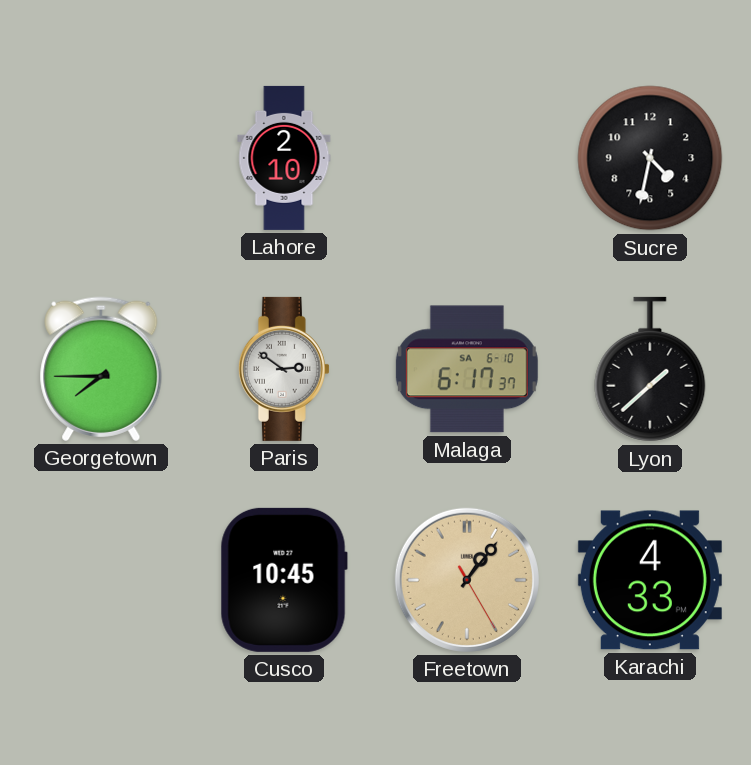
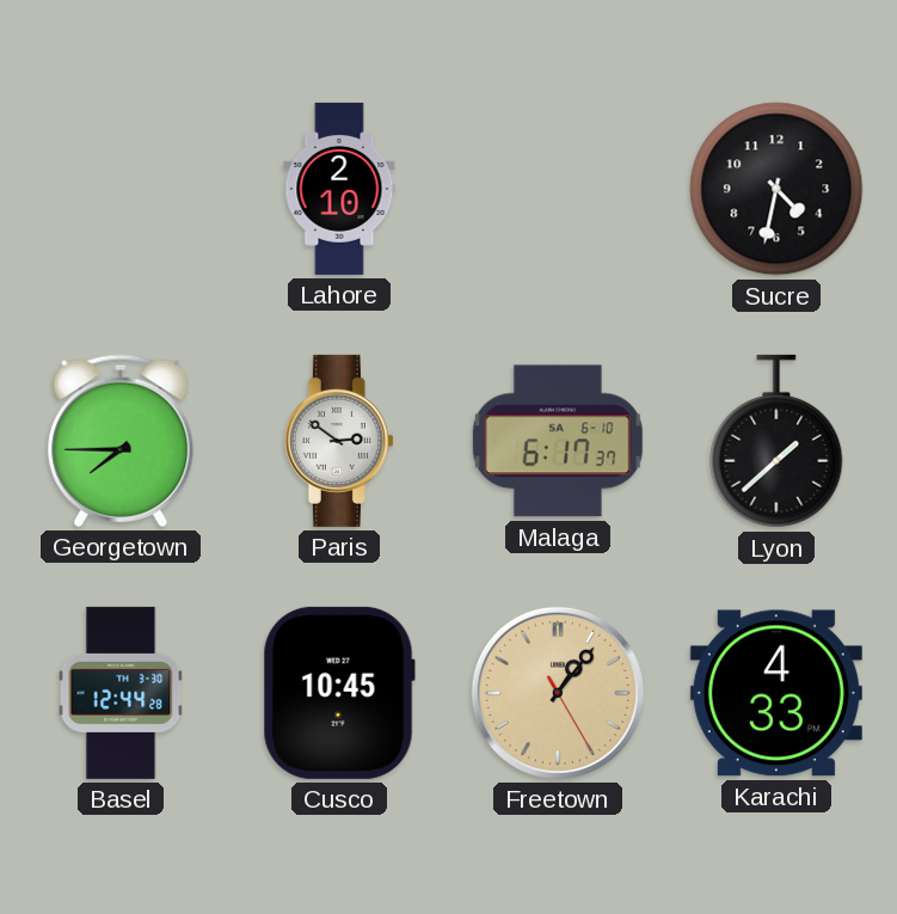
Basel: none -> 12:44 (121, 693)
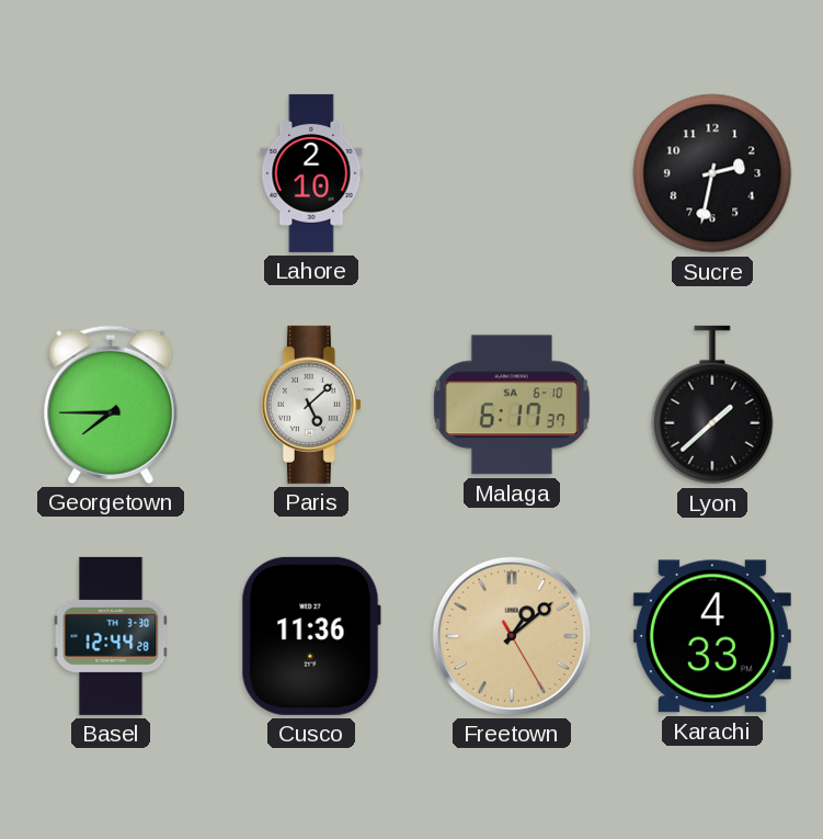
Sucre: 4:32 -> 2:32 (712, 173)
Paris: 2:51 -> 5:08 (311, 405)
Cusco: 10:45 -> 11:36 (311, 636)
Freetown: 1:06 -> 1:08 (512, 636)
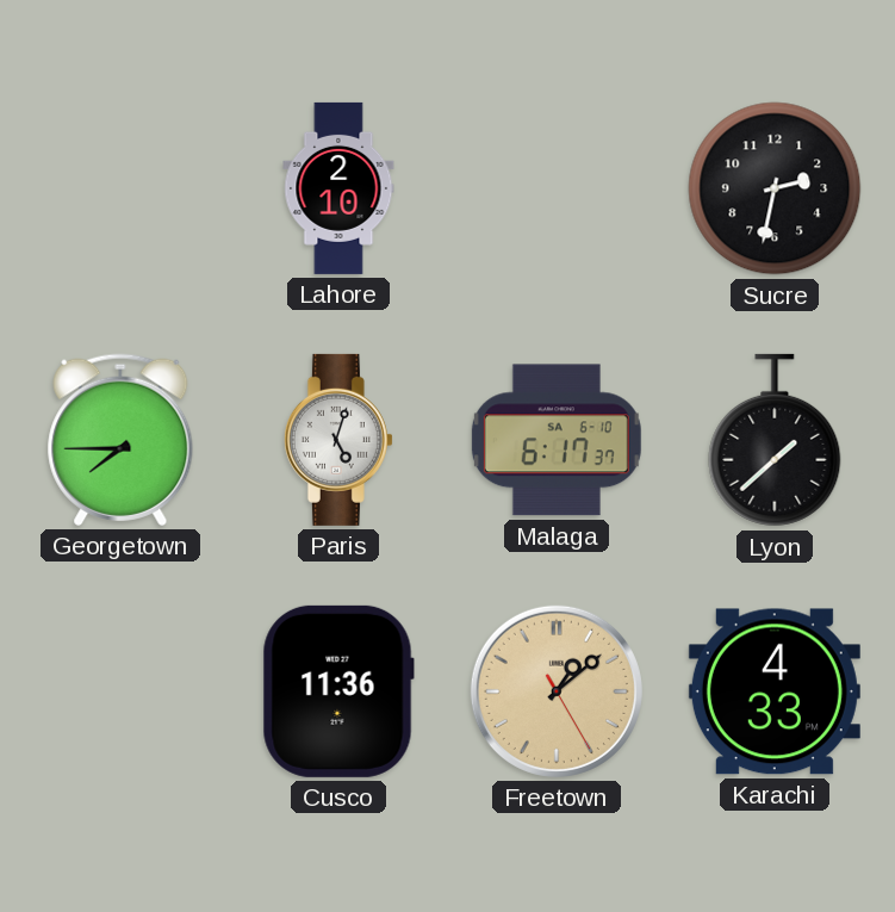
Paris: 5:08 -> 5:03 (338, 440)
Basel: 12:44 -> none (111, 636)
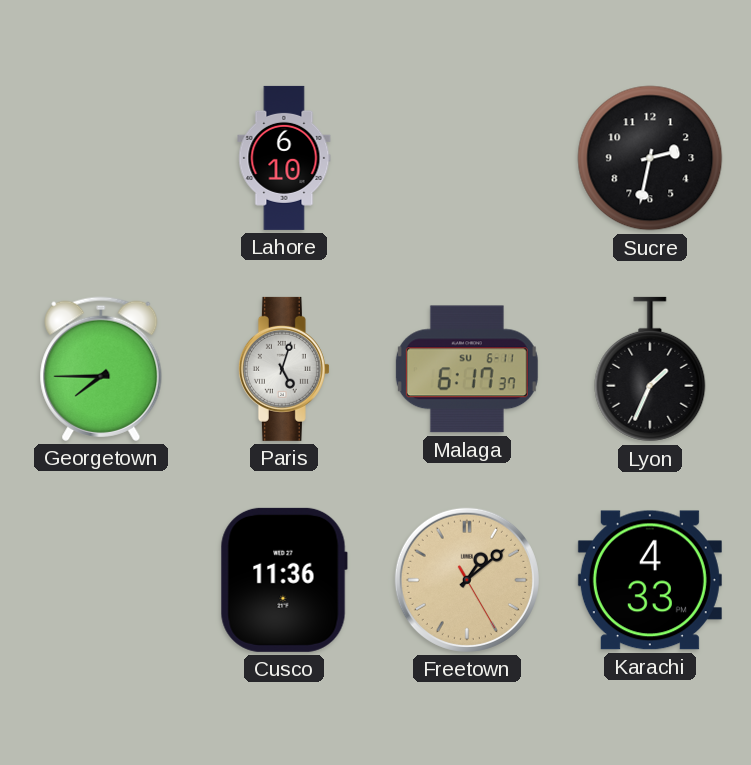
Lahore: 2:10 -> 6:10 (284, 158)
Malaga date: SA 6-10 -> SU 6-11 (467, 369)
Lyon: 1:38 -> 1:34 (650, 369)
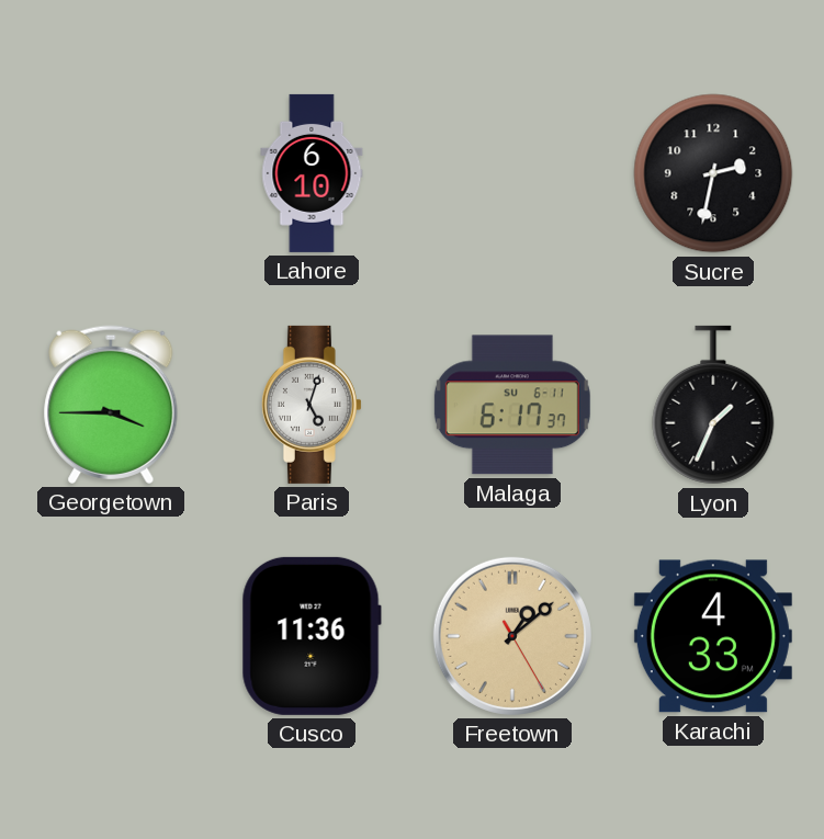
Georgetown: 7:45 -> 3:45 (111, 405)
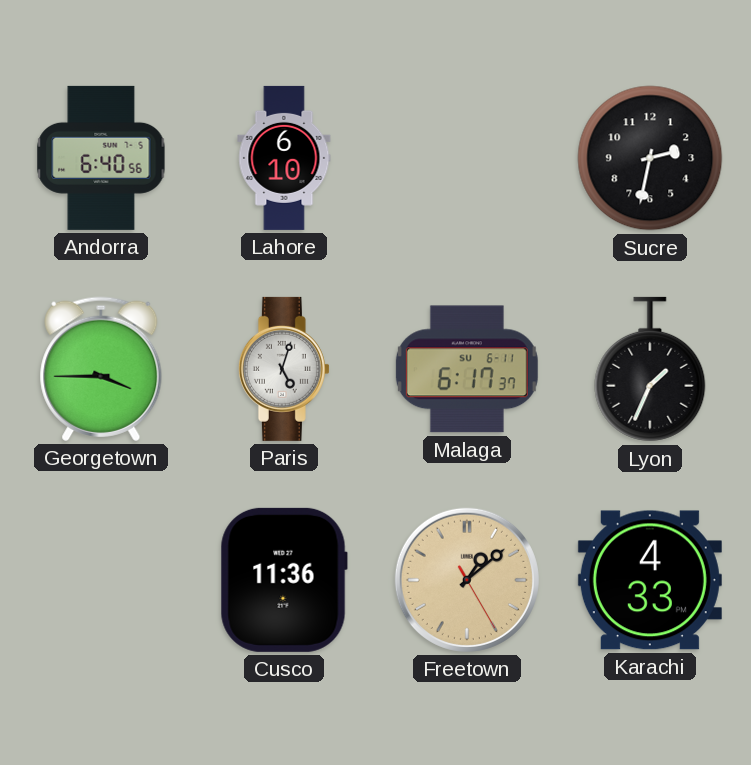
Andorra: none -> 6:40 (101, 158)
